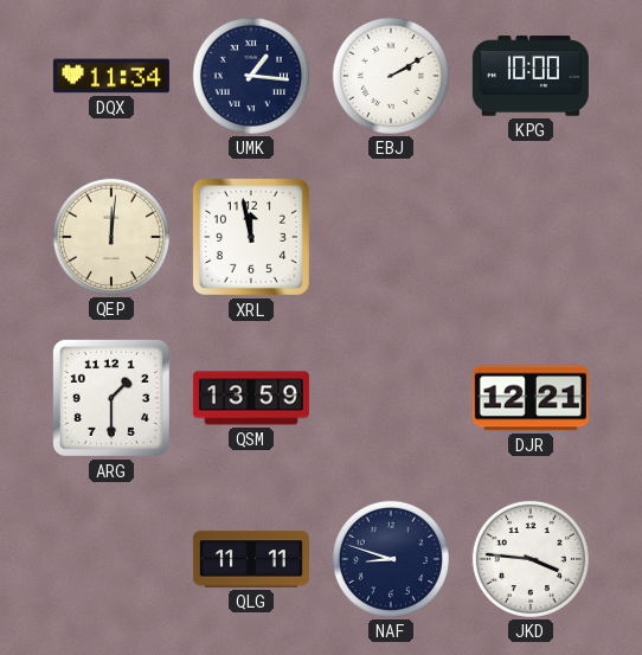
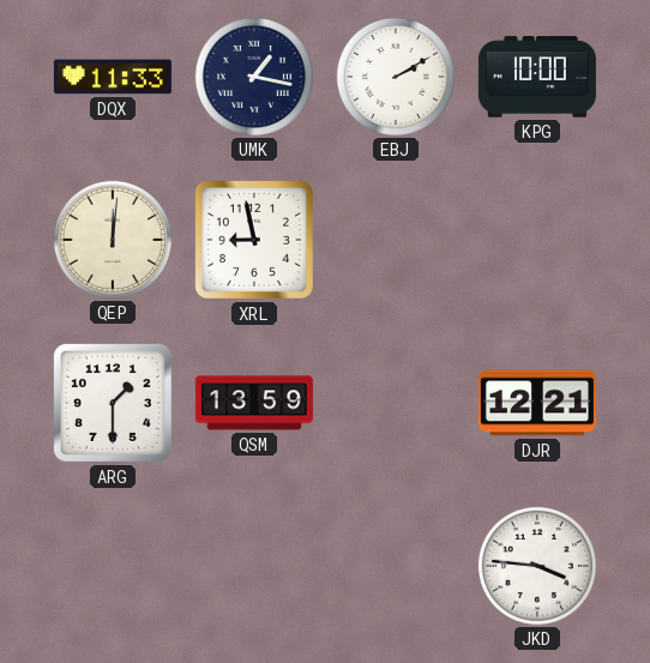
DQX: 11:34 -> 11:33 (113, 77)
UMK: 1:16 -> 1:17 (254, 77)
XRL: 11:58 -> 8:58 (254, 240)
QLG: 11:11 -> none (251, 559)
NAF: 8:48 -> none (391, 559)
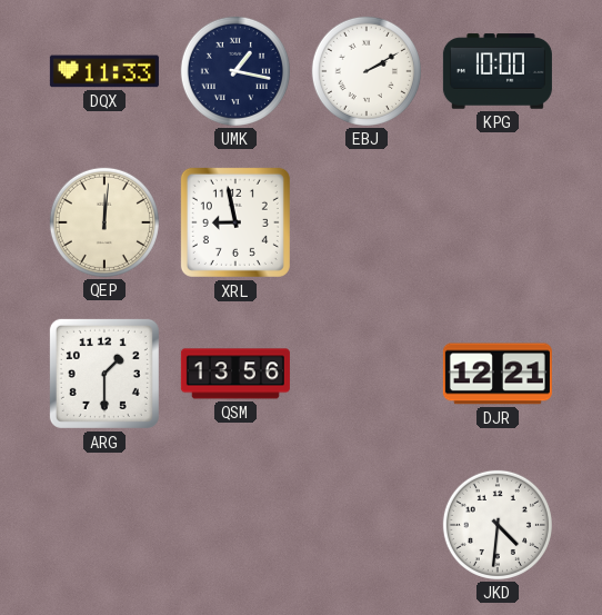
QSM: 13:59 -> 13:56 (235, 374)
JKD: 3:46 -> 4:31 (498, 525)
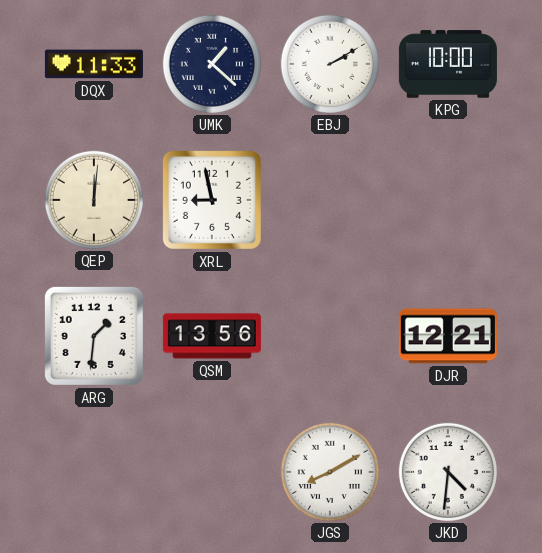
UMK: 1:17 -> 1:22 (212, 64)
ARG: 1:30 -> 1:31 (94, 336)
JGS: none -> 8:10 (330, 472)
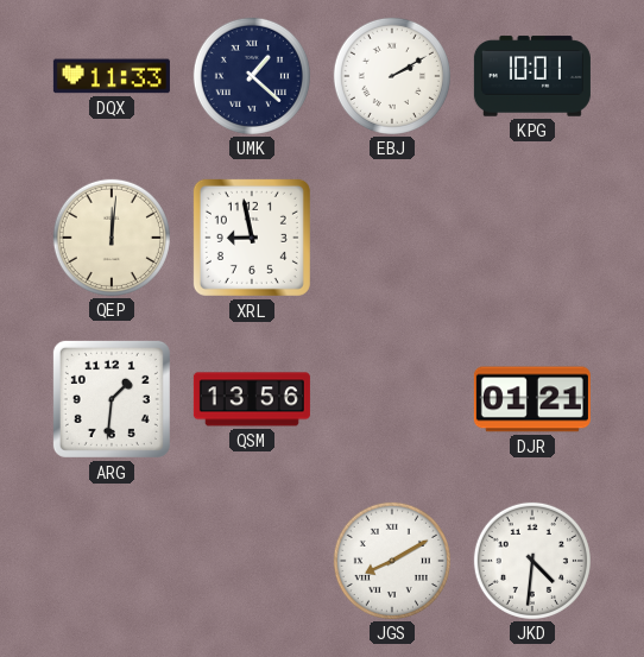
KPG: 10:00 -> 10:01 (532, 76)
DJR: 12:21 -> 01:21 (532, 399)
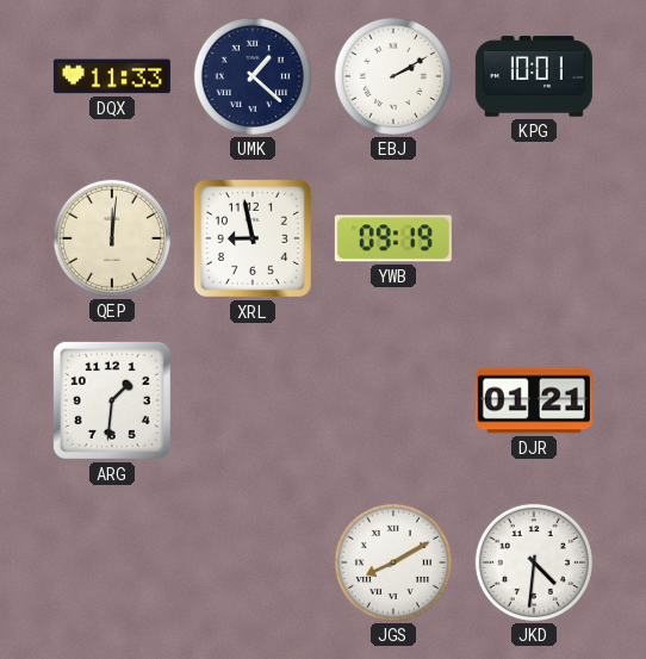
YWB: none -> 09:19 (393, 238)
QSM: 13:56 -> none (252, 399)
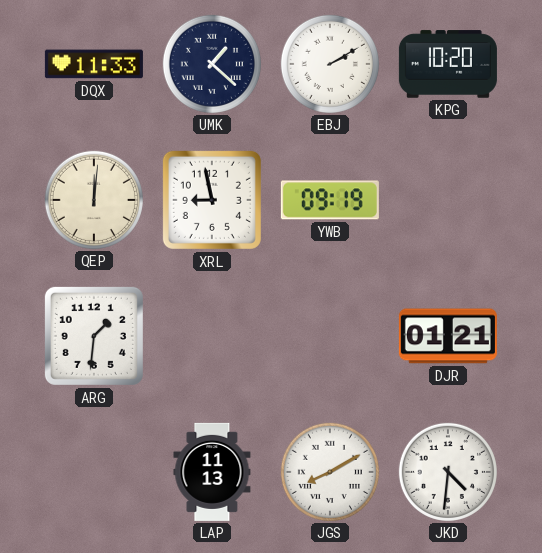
KPG: 10:01 -> 10:20 (448, 64)
LAP: none -> 11:13 (212, 472)
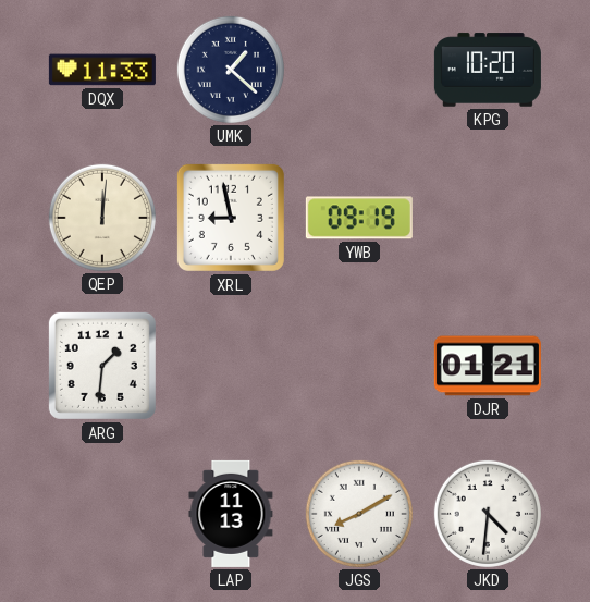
EBJ: 2:10 -> none (330, 64)
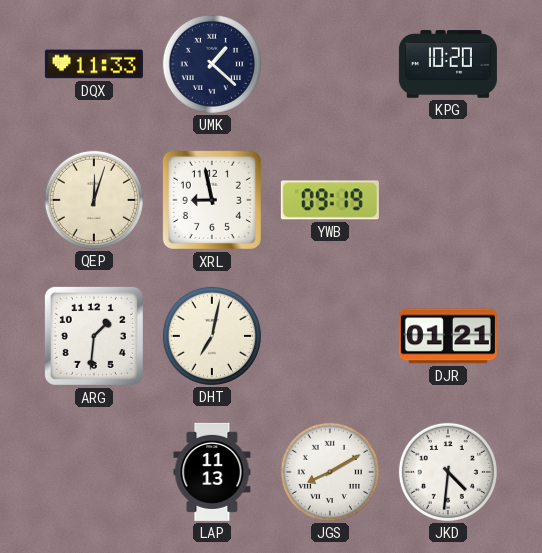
QEP: 12:01 -> 12:03 (94, 200)
DHT: none -> 7:02 (212, 336)
